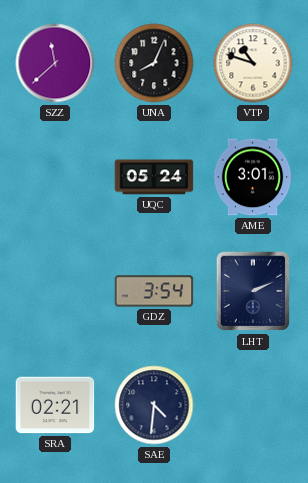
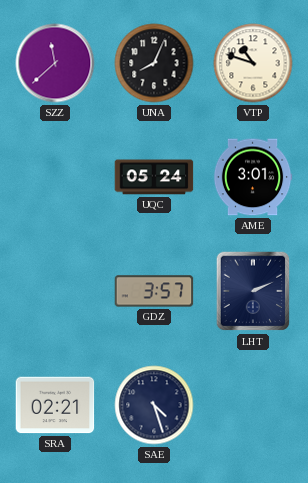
GDZ: 3:54 -> 3:57 (154, 291)
SAE: 4:31 -> 4:27 (154, 405)
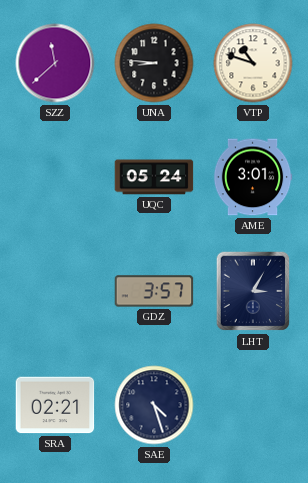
UNA: 8:04 -> 8:46 (154, 63)
LHT: 2:11 -> 3:05 (253, 291)
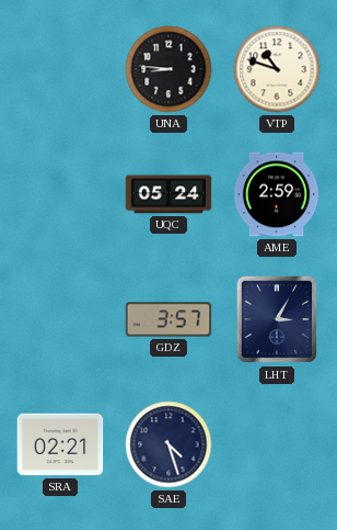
SZZ: 11:38 -> none (55, 63)
AME: 3:01 -> 2:59 (277, 194)
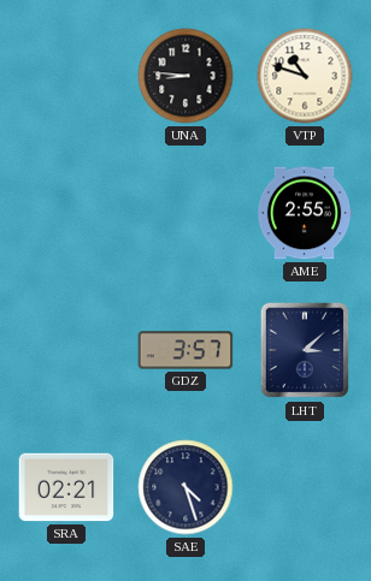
UQC: 05:24 -> none (168, 194)
AME: 2:59 -> 2:55 (305, 213)
LHT: 3:05 -> 3:08 (305, 350)
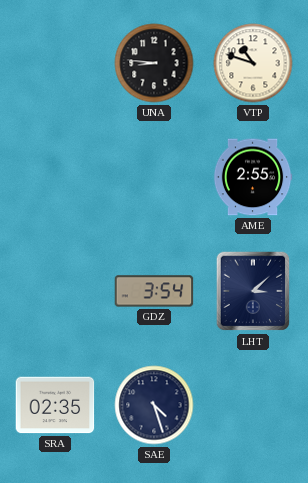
GDZ: 3:57 -> 3:54 (154, 291)
SRA: 02:21 -> 02:35 (55, 405)
